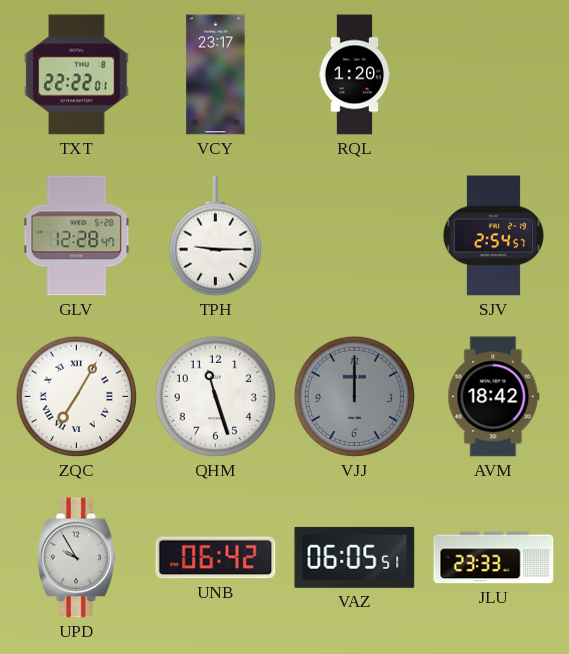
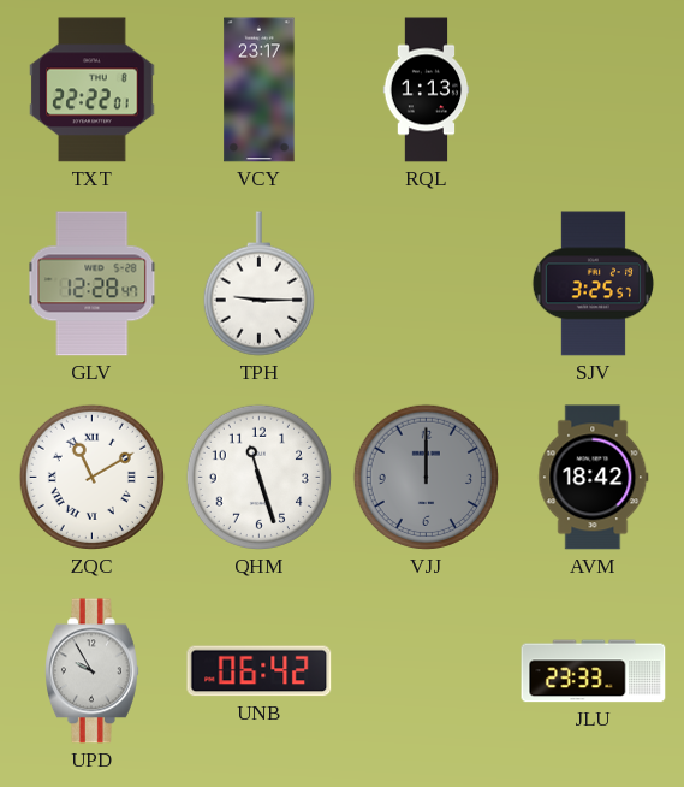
RQL: 1:20 -> 1:13 (427, 90)
SJV: 2:54 -> 3:25 (594, 284)
ZQC: 7:05 -> 11:10 (91, 477)
VAZ: 06:05 -> none (355, 557)
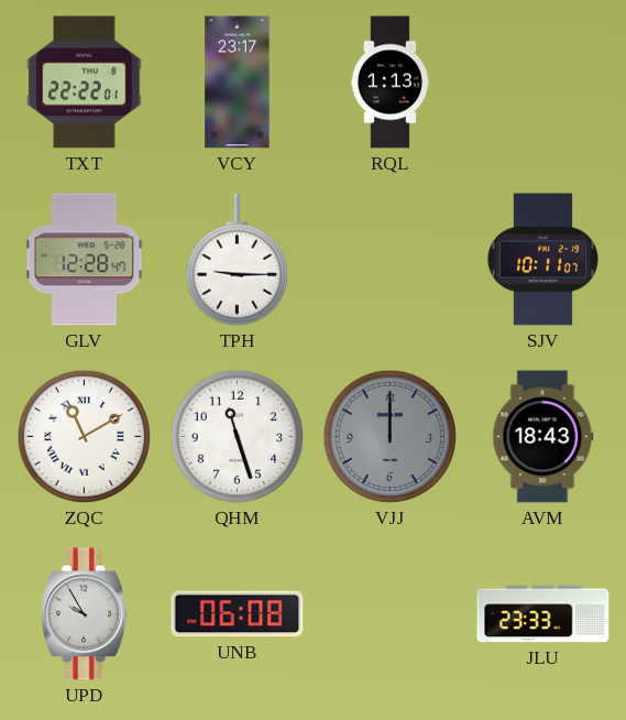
SJV: 3:25 -> 10:11 (543, 260)
AVM: 18:42 -> 18:43 (543, 437)
UNB: 06:42 -> 06:08 (238, 614)
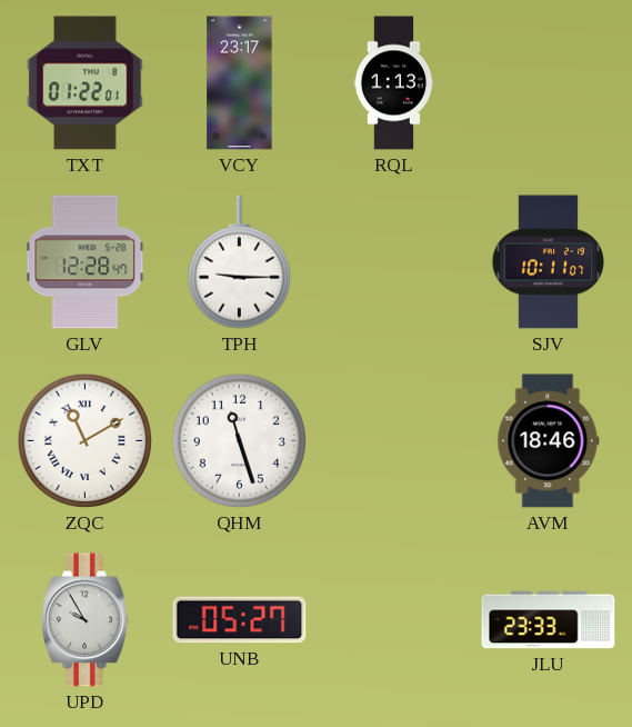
TXT: 22:22 -> 01:22 (86, 83)
VJJ: 12:00 -> none (389, 436)
AVM: 18:43 -> 18:46 (549, 441)
UNB: 06:08 -> 05:27 (240, 620)
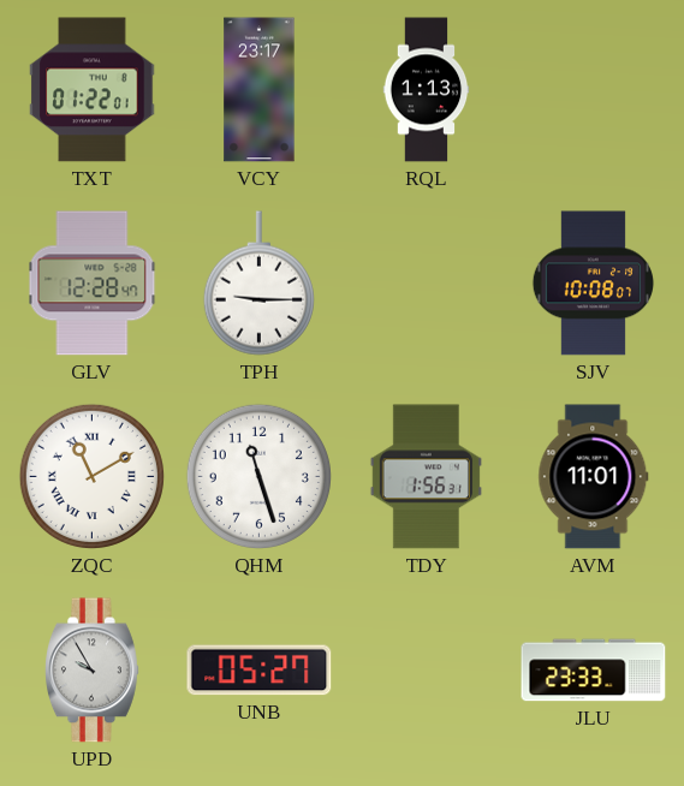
SJV: 10:11 -> 10:08 (594, 284)
TDY: none -> 1:56 (426, 477)
AVM: 18:46 -> 11:01 (594, 477)
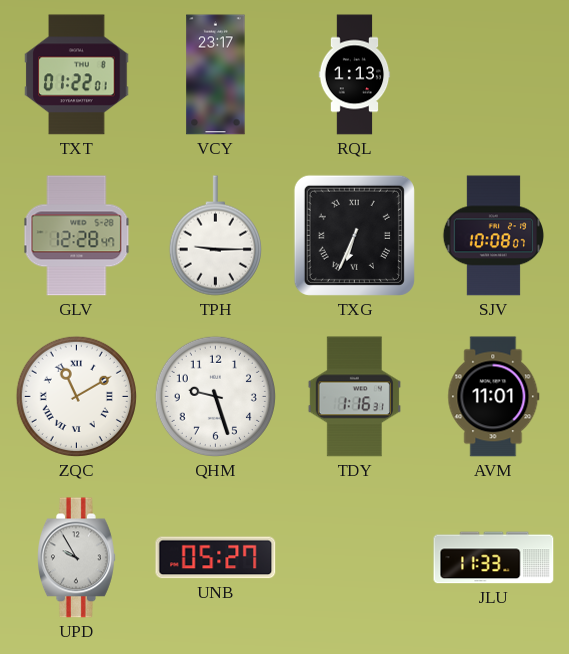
TXG: none -> 6:34 (354, 235)
QHM: 11:27 -> 9:27 (215, 396)
TDY: 1:56 -> 1:16 (354, 397)
JLU: 23:33 -> 11:33 (494, 558)
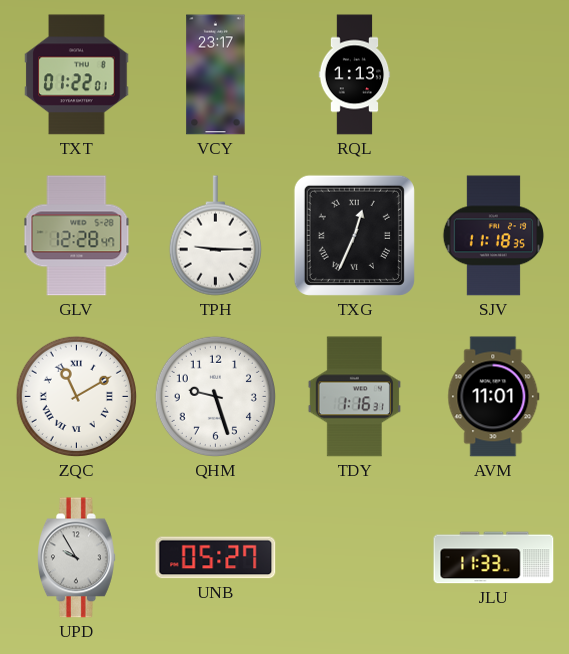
TXG: 6:34 -> 12:34 (354, 235)
SJV: 10:08 -> 11:18 (494, 236)
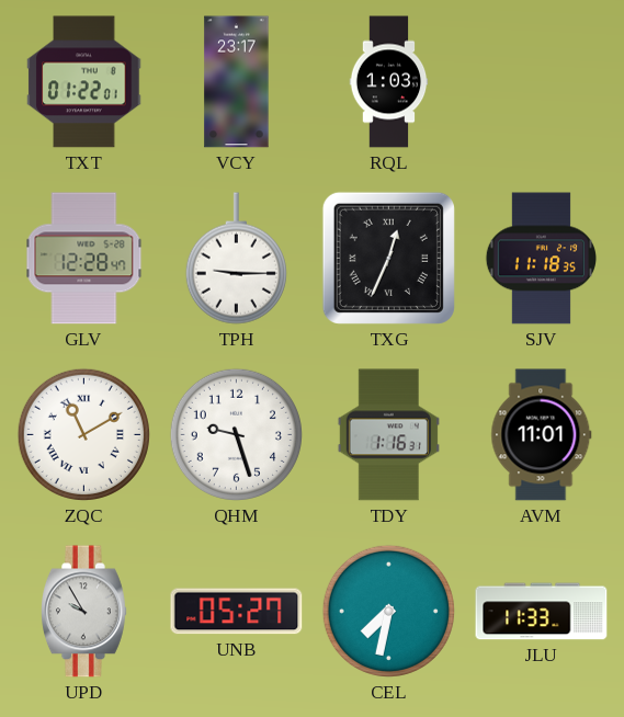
RQL: 1:13 -> 1:03 (389, 82)
CEL: none -> 7:32 (388, 611)
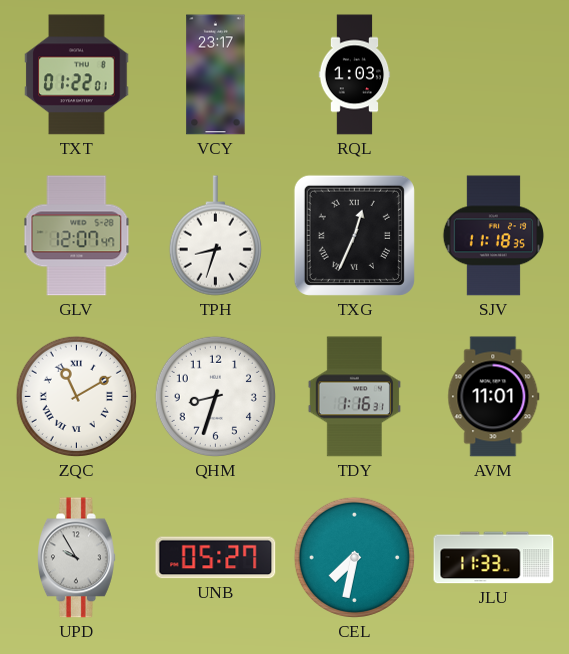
GLV: 12:28 -> 12:07 (77, 236)
TPH: 9:15 -> 8:33 (215, 236)
QHM: 9:27 -> 8:33 (215, 396)
